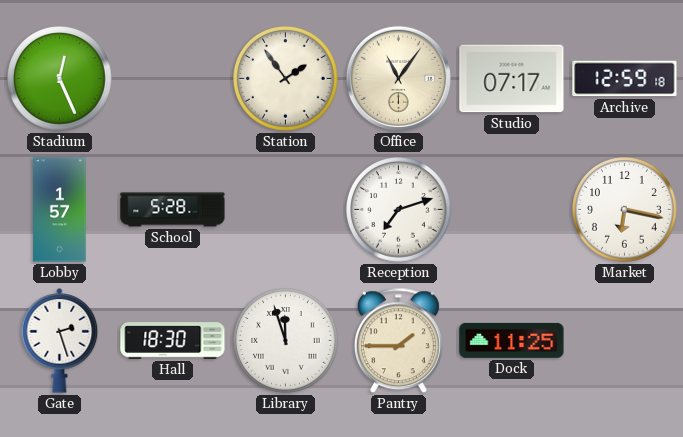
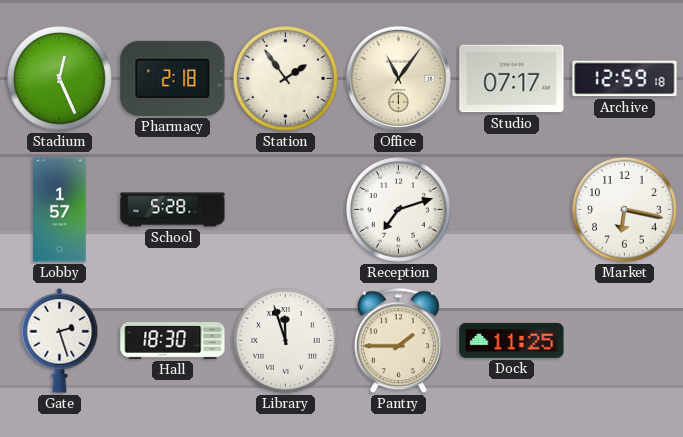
Pharmacy: none -> 2:18 (173, 78)
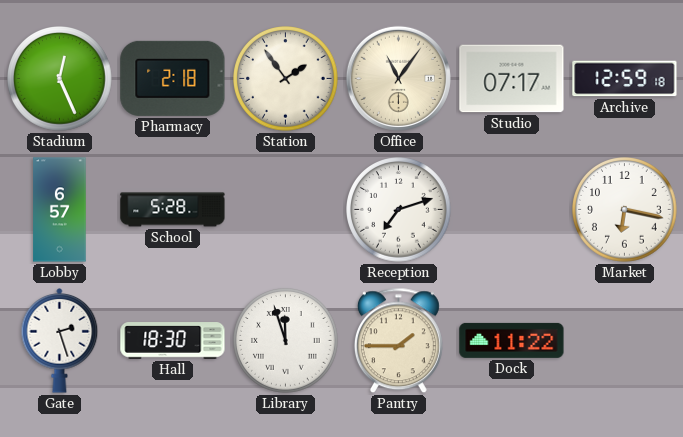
Lobby: 1:57 -> 6:57 (60, 210)
Dock: 11:25 -> 11:22 (512, 340)
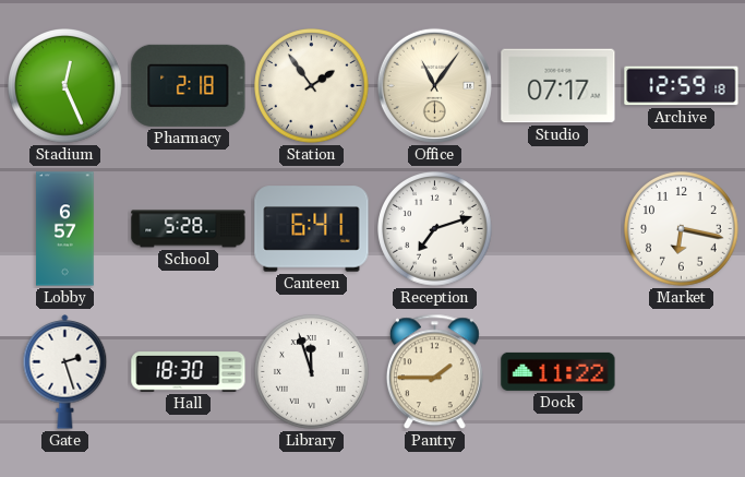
Canteen: none -> 6:41 (312, 229)
